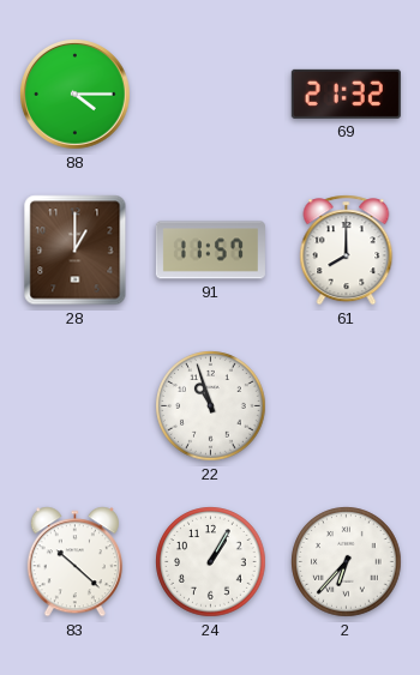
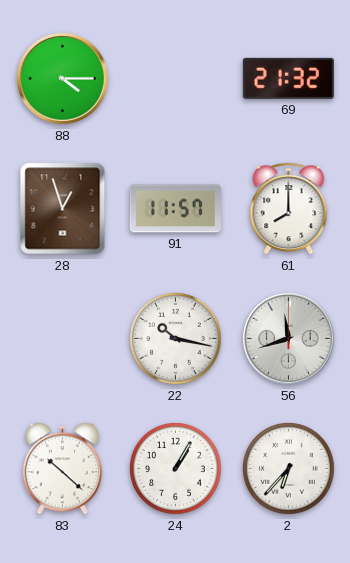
28: 1:00 -> 12:57 (63, 209)
22: 10:57 -> 10:17 (176, 339)
56: none -> 11:42 (289, 339)
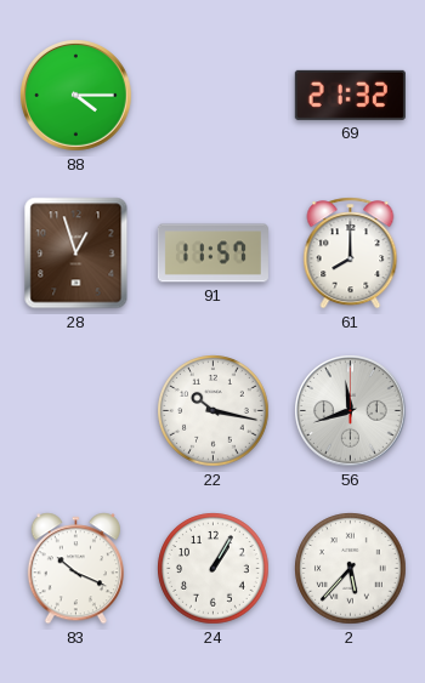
83: 10:22 -> 10:19 (75, 569)
2: 6:37 -> 5:37 (351, 569)
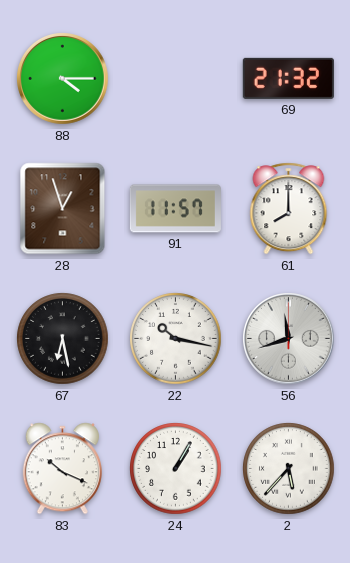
67: none -> 6:28 (63, 339)
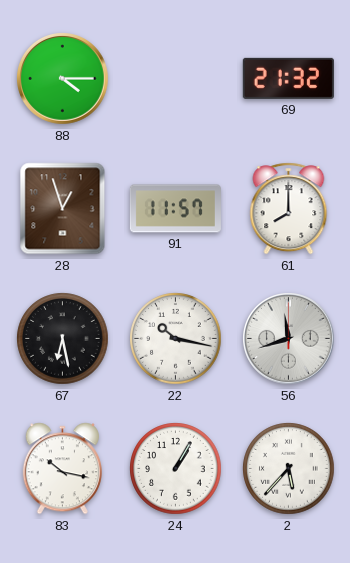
83: 10:19 -> 10:17 (62, 469)
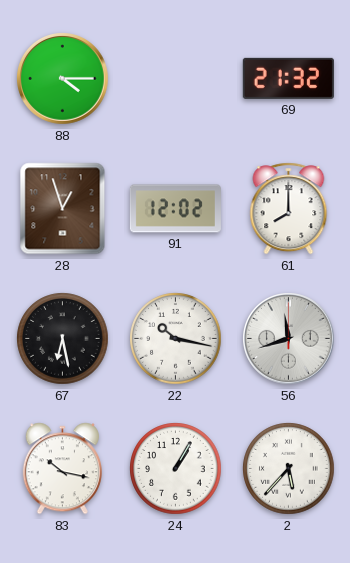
91: 11:57 -> 12:02 (175, 209)
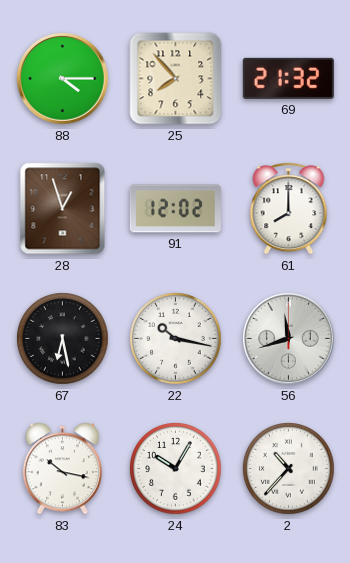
25: none -> 7:53 (176, 79)
24: 1:05 -> 10:05 (176, 469)
2: 5:37 -> 10:37 (289, 469)
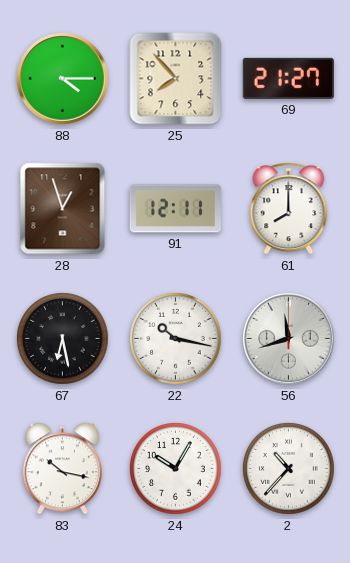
69: 21:32 -> 21:27 (288, 78)
91: 12:02 -> 12:11 (175, 209)
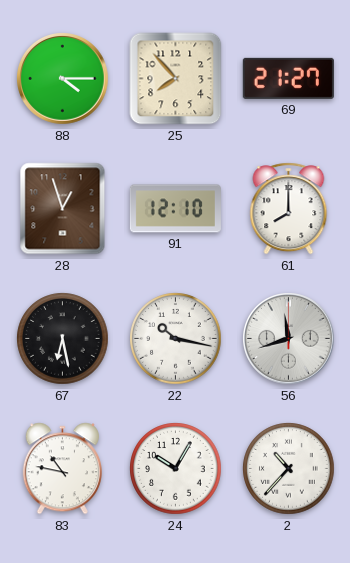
91: 12:11 -> 12:10 (175, 209)
83: 10:17 -> 10:47 (62, 469)
